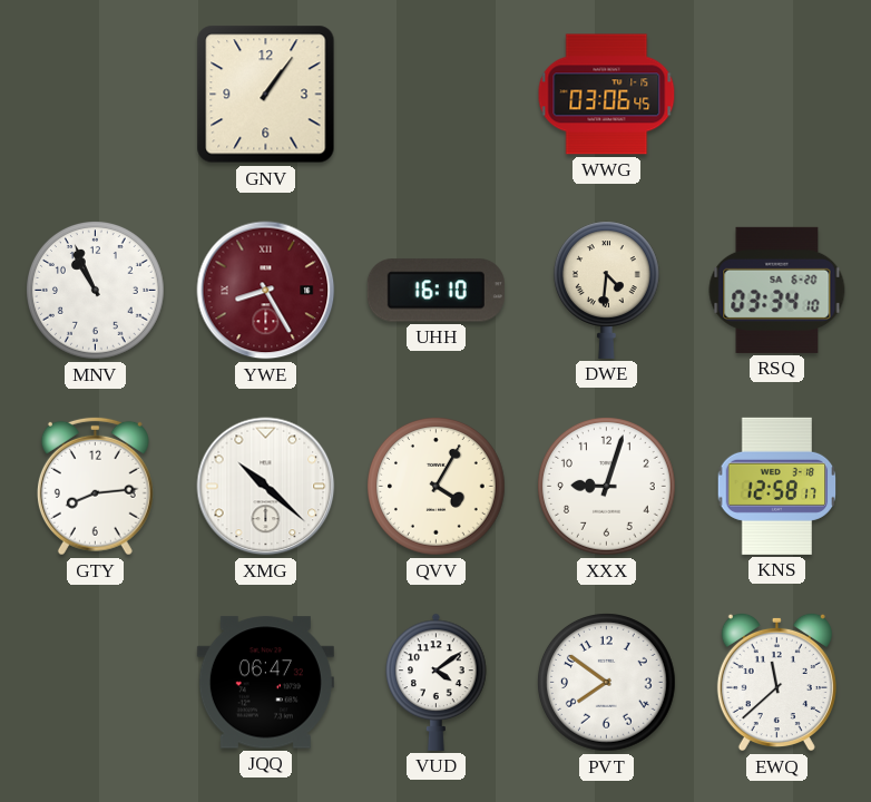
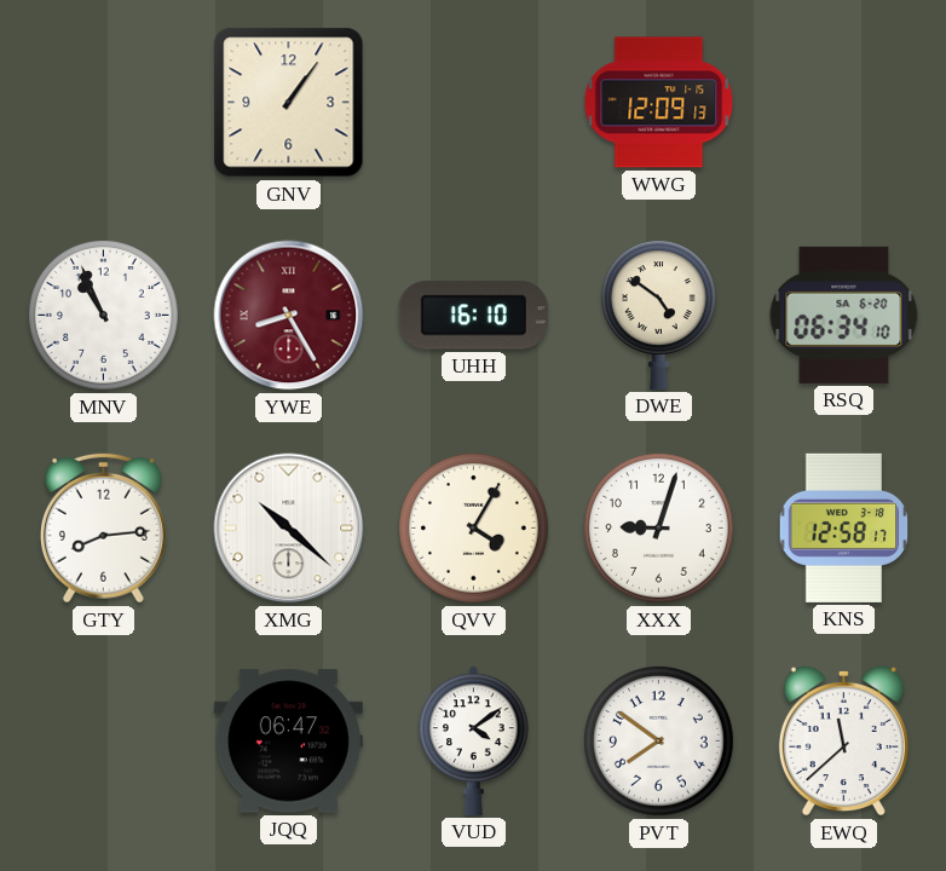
WWG: 03:06 -> 12:09 (659, 103)
DWE: 4:31 -> 4:51 (658, 315)
RSQ: 03:34 -> 06:34 (844, 315)
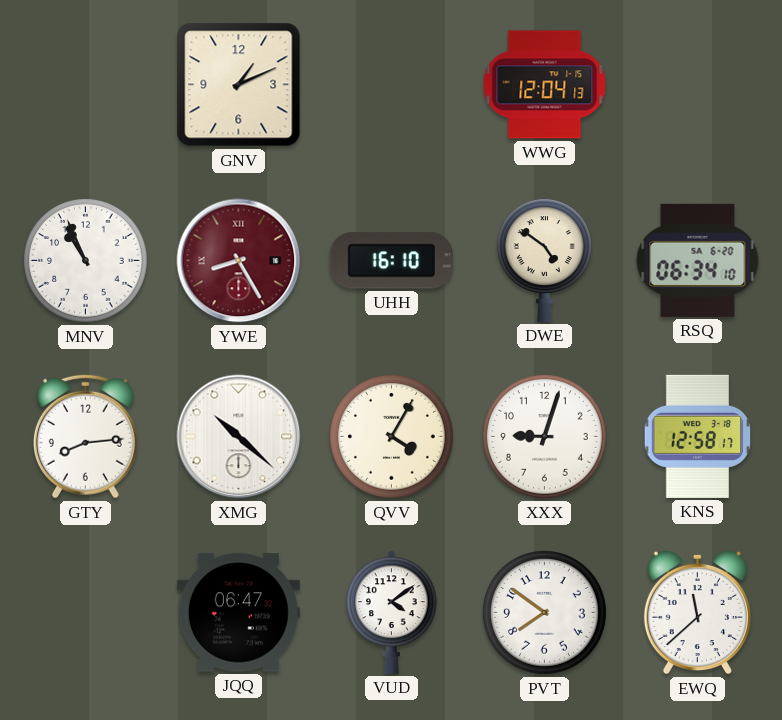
GNV: 1:06 -> 1:11 (239, 85)
WWG: 12:09 -> 12:04 (545, 85)
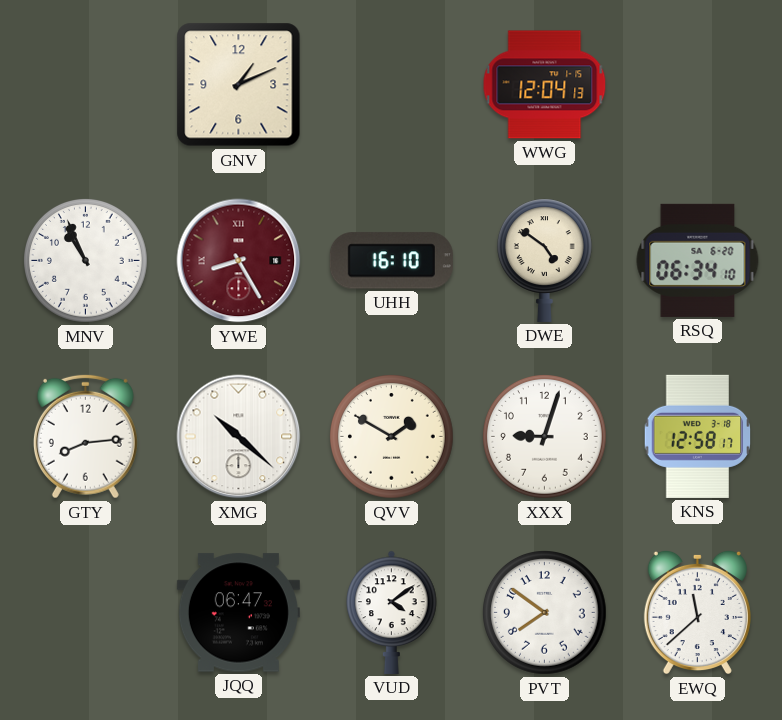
QVV: 4:05 -> 1:50 (392, 437)
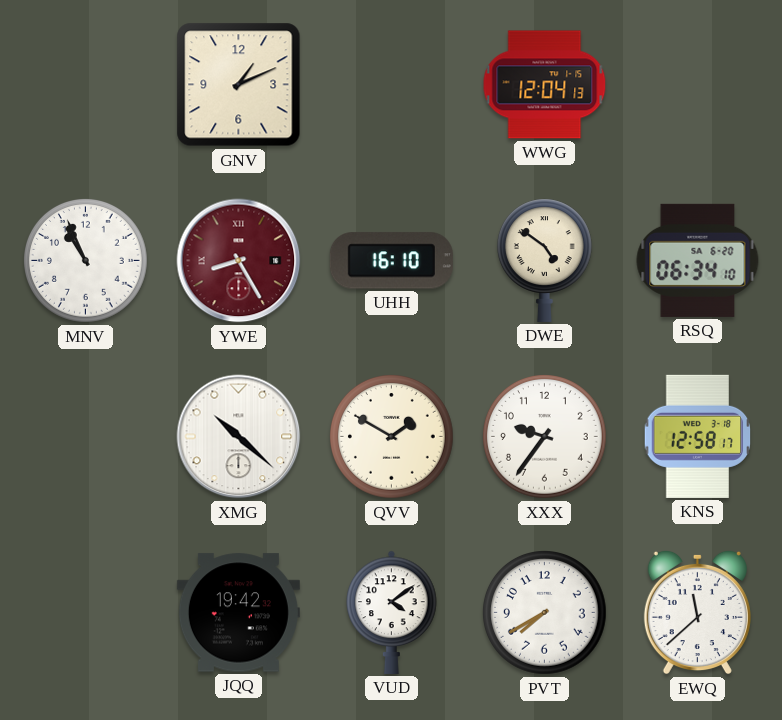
GTY: 8:14 -> none (85, 436)
XXX: 9:03 -> 9:36 (545, 437)
JQQ: 06:47 -> 19:42 (238, 613)
PVT: 7:51 -> 7:40 (545, 613)
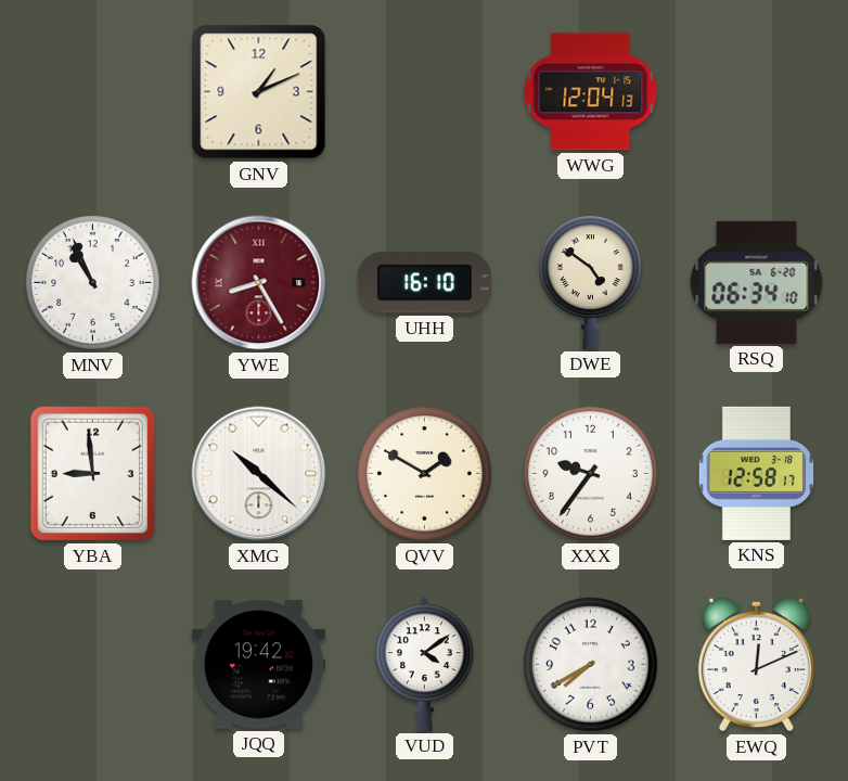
YBA: none -> 8:59 (93, 474)
EWQ: 11:38 -> 12:11 (756, 664)
